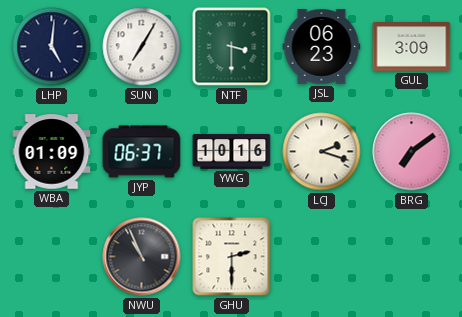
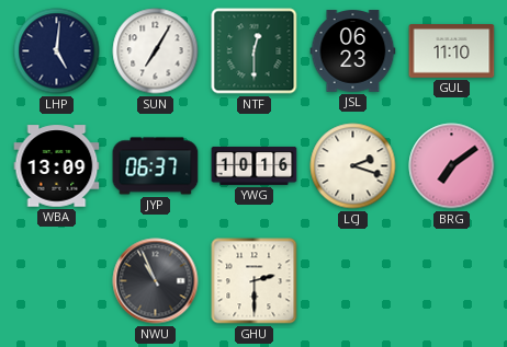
NTF: 3:30 -> 12:30 (255, 51)
GUL: 3:09 -> 11:10 (452, 51)
WBA: 01:09 -> 13:09 (57, 166)
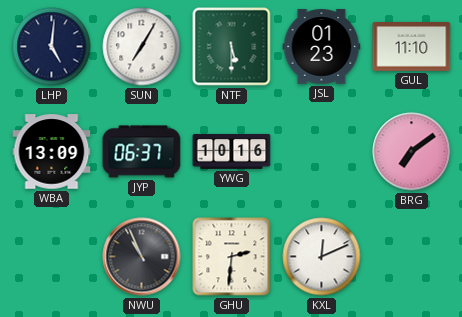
NTF: 12:30 -> 5:30 (232, 47)
JSL: 06:23 -> 01:23 (322, 47)
LCJ: 2:18 -> none (353, 166)
GHU: 2:30 -> 2:31 (232, 257)
KXL: none -> 12:11 (322, 257)
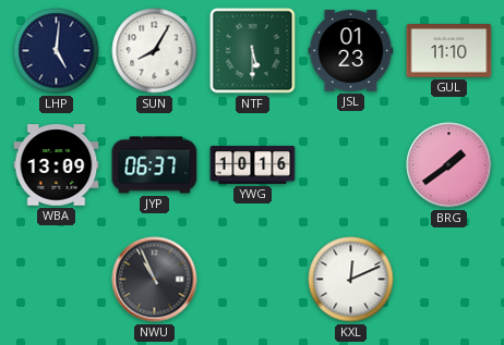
SUN: 7:05 -> 8:05 (155, 51)
BRG: 7:09 -> 1:39 (449, 165)
GHU: 2:31 -> none (232, 257)
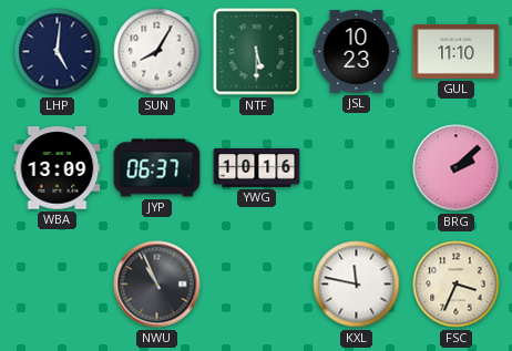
JSL: 01:23 -> 10:23 (357, 52)
BRG: 1:39 -> 2:08 (457, 168)
KXL: 12:11 -> 11:47 (357, 285)
FSC: none -> 3:34 (457, 285)
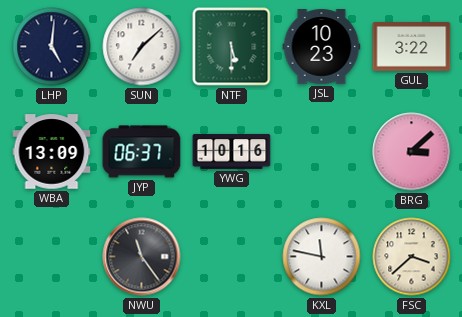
SUN: 8:05 -> 7:08 (142, 47)
GUL: 11:10 -> 3:22 (412, 47)
BRG: 2:08 -> 3:08 (412, 152)
NWU: 10:56 -> 11:24 (142, 257)
FSC: 3:34 -> 3:38 (412, 257)
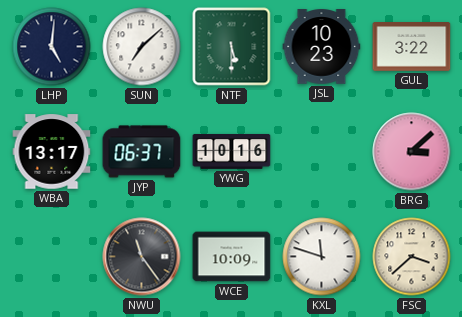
WBA: 13:09 -> 13:17 (52, 152)
WCE: none -> 10:09 (232, 257)
KXL: 11:47 -> 11:48 (322, 257)
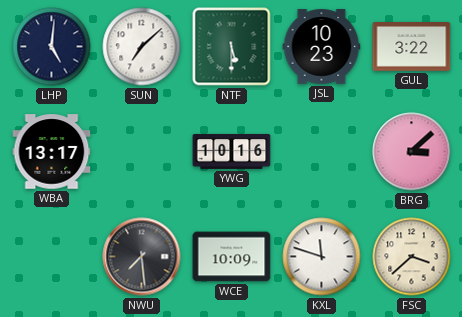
JYP: 06:37 -> none (142, 152)
NWU: 11:24 -> 7:29 (142, 257)
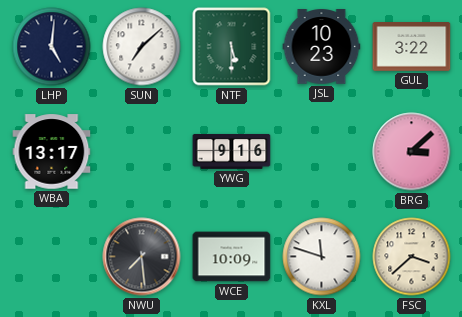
YWG: 10:16 -> 9:16 (232, 151)
